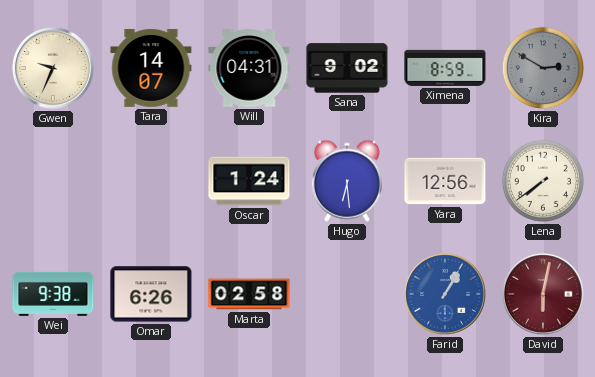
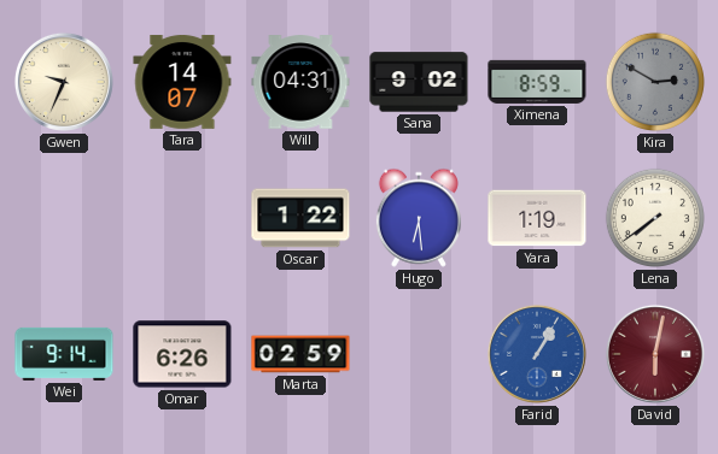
Oscar: 1:24 -> 1:22 (300, 218)
Yara: 12:56 -> 1:19 (537, 218)
Wei: 9:38 -> 9:14 (64, 354)
Marta: 02:58 -> 02:59 (300, 354)
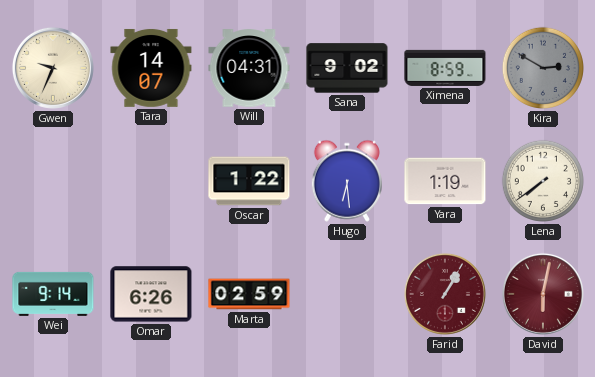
Farid dial: blue -> burgundy (445, 294)
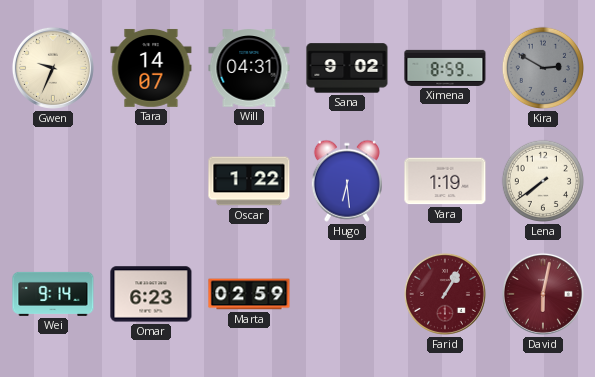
Omar: 6:26 -> 6:23 (151, 294)
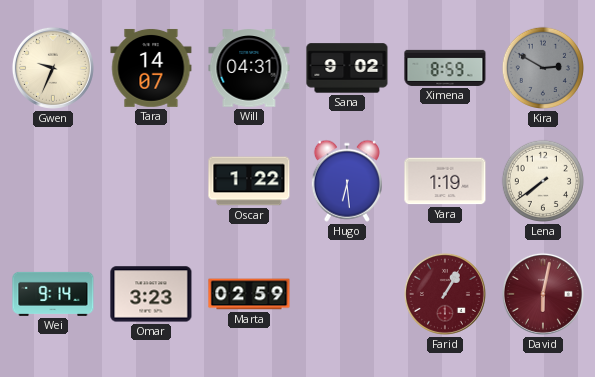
Omar: 6:23 -> 3:23 (151, 294)
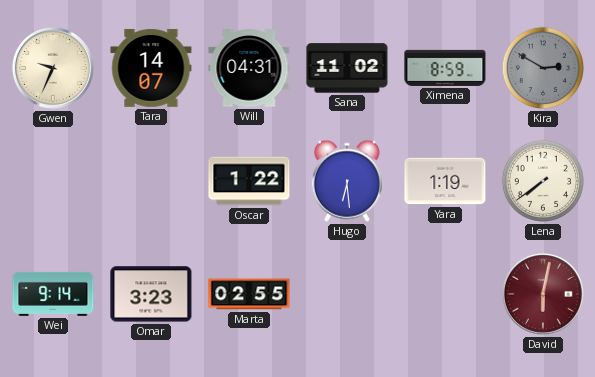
Sana: 9:02 -> 11:02 (347, 68)
Marta: 02:59 -> 02:55 (249, 294)
Farid: 1:05 -> none (445, 294)
